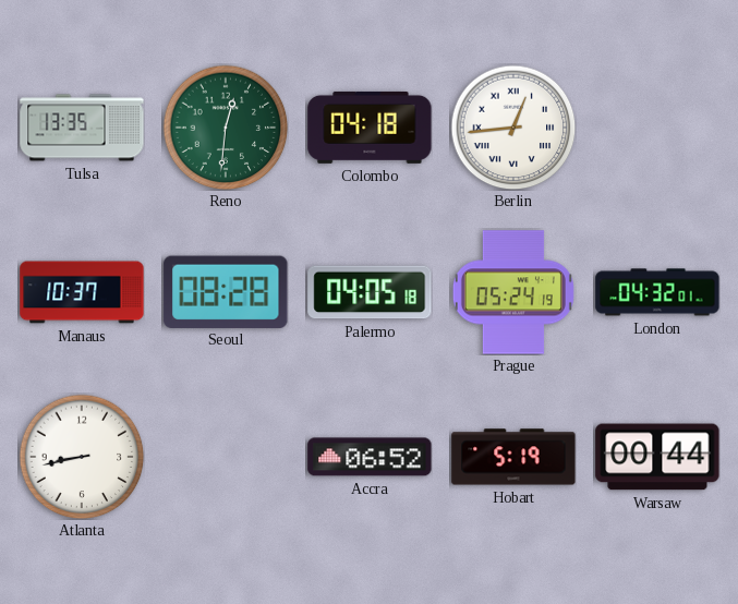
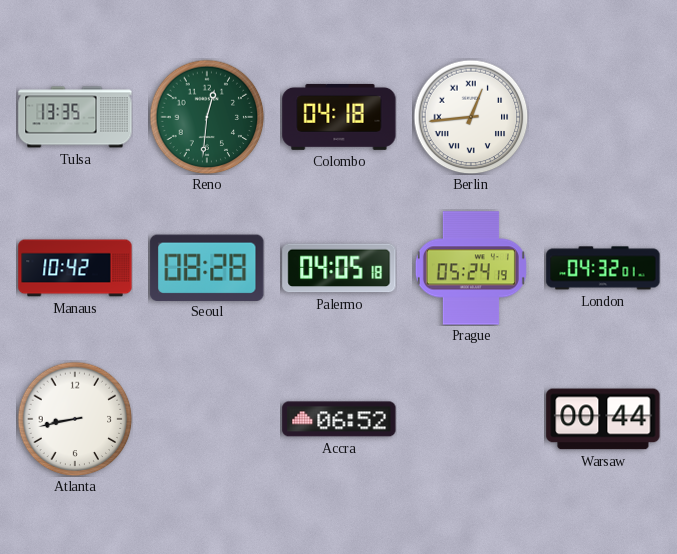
Manaus: 10:37 -> 10:42 (75, 268)
Hobart: 5:19 -> none (513, 457)
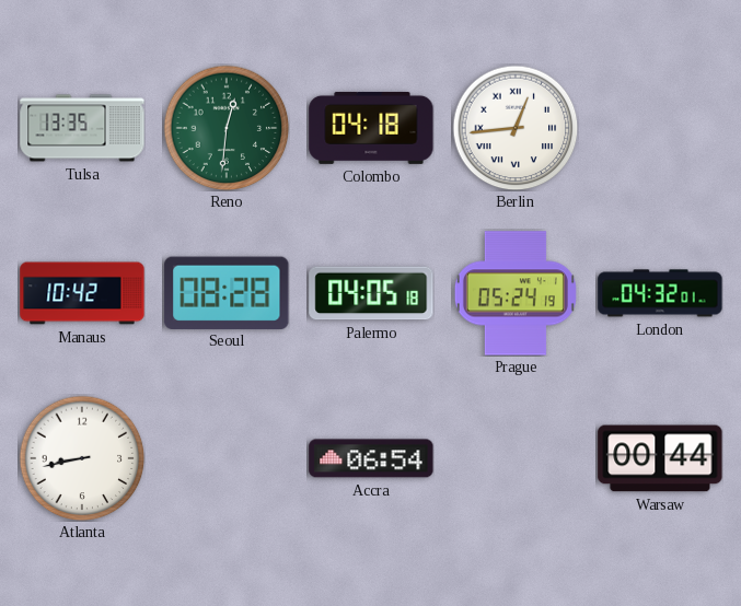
Accra: 06:52 -> 06:54 (371, 458)
